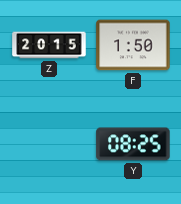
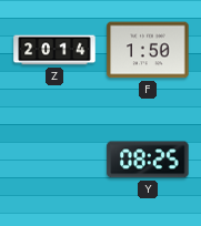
Z: 20:15 -> 20:14 (54, 50)
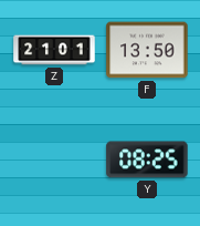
Z: 20:14 -> 21:01 (54, 50)
F: 1:50 -> 13:50 (147, 50)
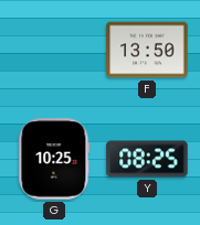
Z: 21:01 -> none (54, 50)
G: none -> 10:25 (54, 159)
